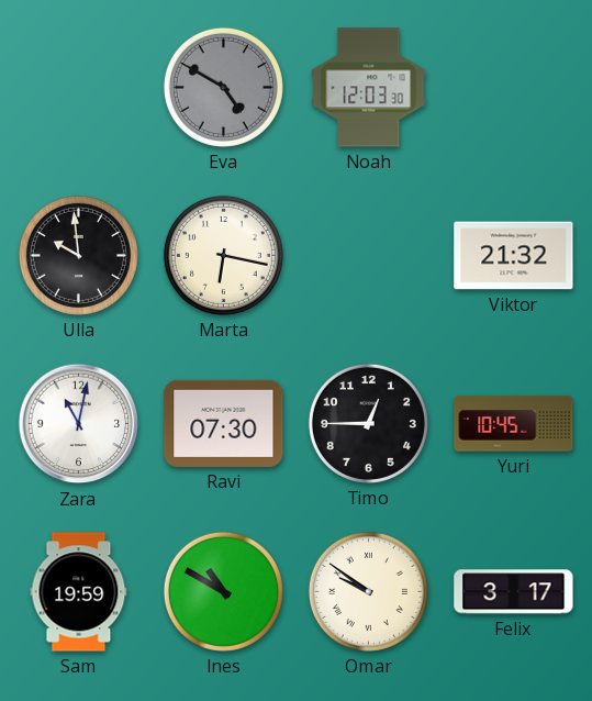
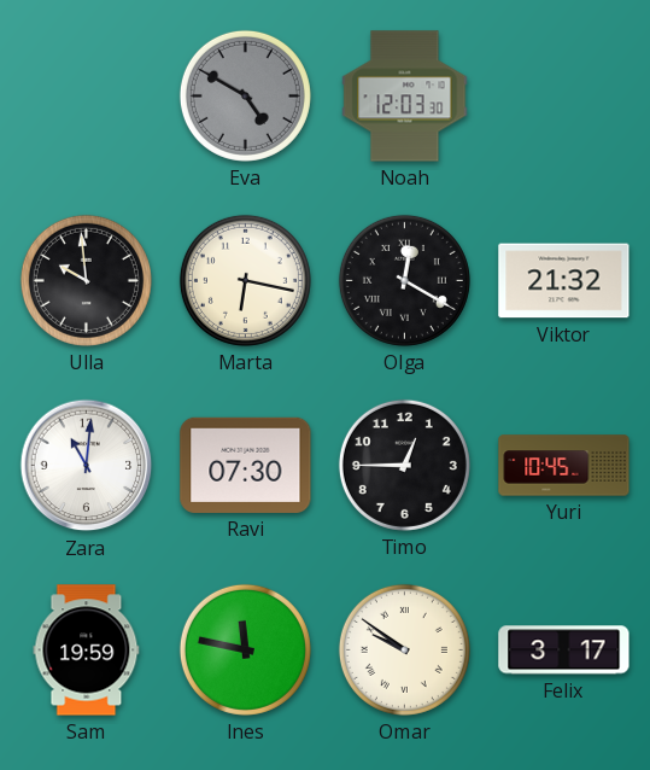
Olga: none -> 12:20 (404, 280)
Zara: 11:02 -> 11:01 (87, 466)
Ines: 10:50 -> 11:47 (245, 649)
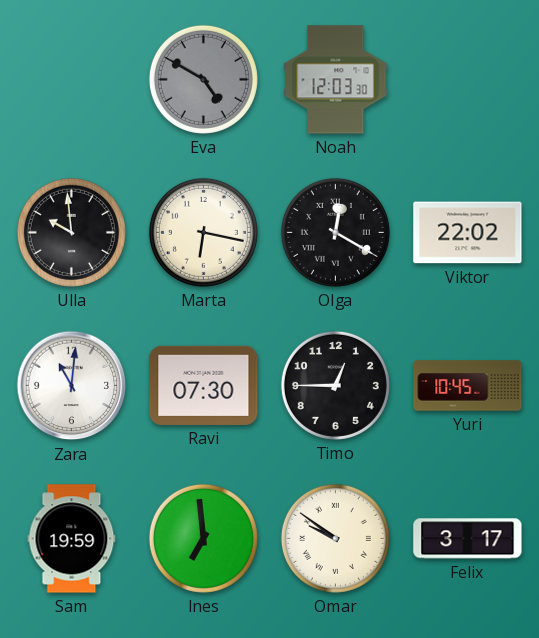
Viktor: 21:32 -> 22:02 (468, 233)
Ines: 11:47 -> 6:59 (203, 538)
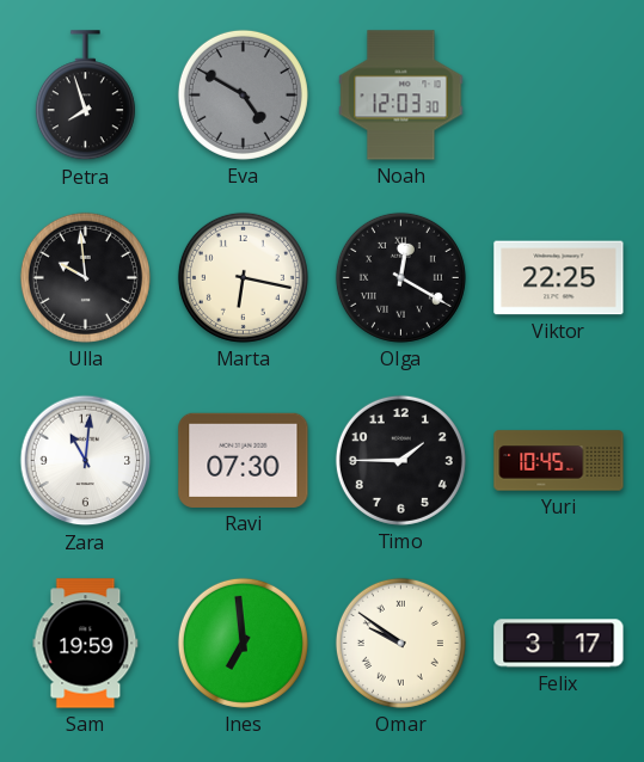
Petra: none -> 7:57 (85, 96)
Viktor: 22:02 -> 22:25 (559, 278)
Timo: 12:45 -> 1:45 (400, 460)
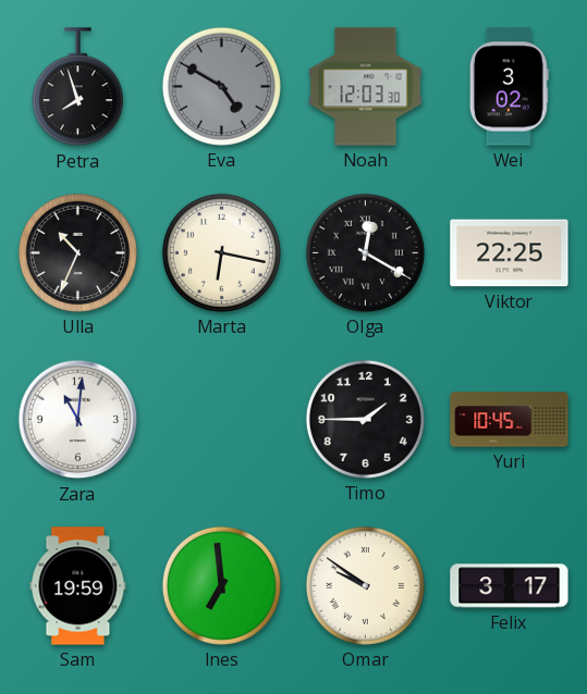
Wei: none -> 3:02 (509, 87)
Ulla: 9:59 -> 10:34 (77, 252)
Ravi: 07:30 -> none (244, 460)
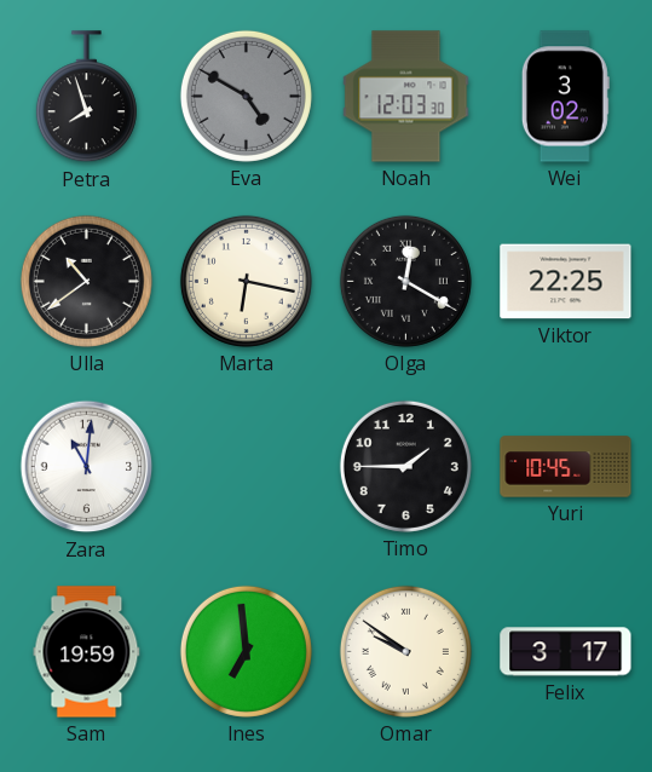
Ulla: 10:34 -> 10:39 (86, 281)
